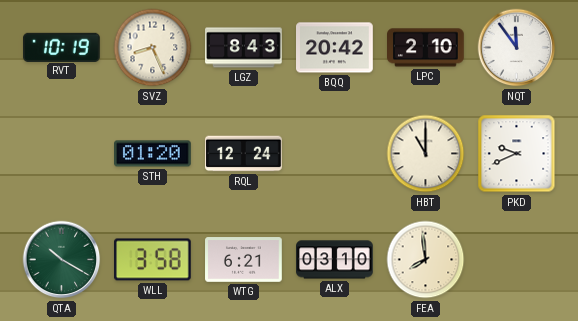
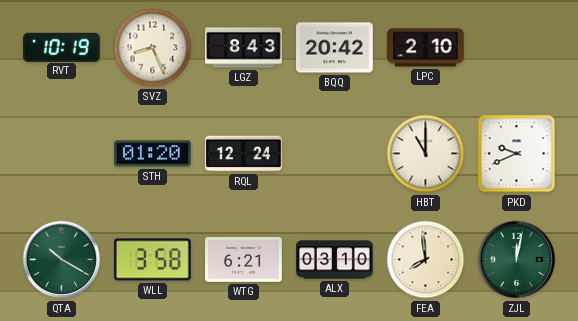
NQT: 11:54 -> none (517, 48)
ZJL: none -> 12:02 (517, 260)
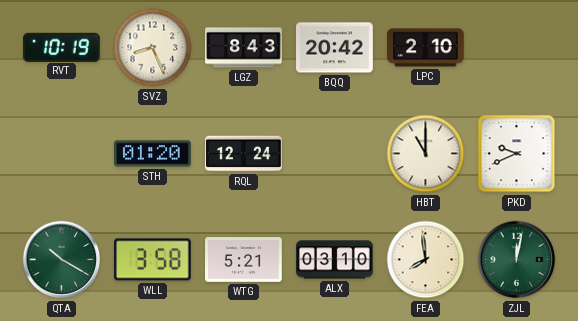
WTG: 6:21 -> 5:21 (244, 260)
